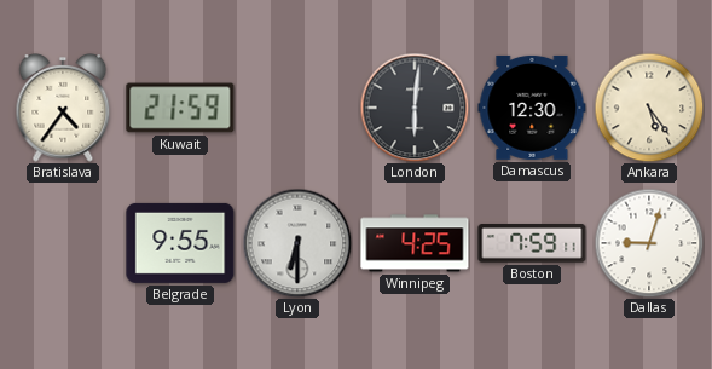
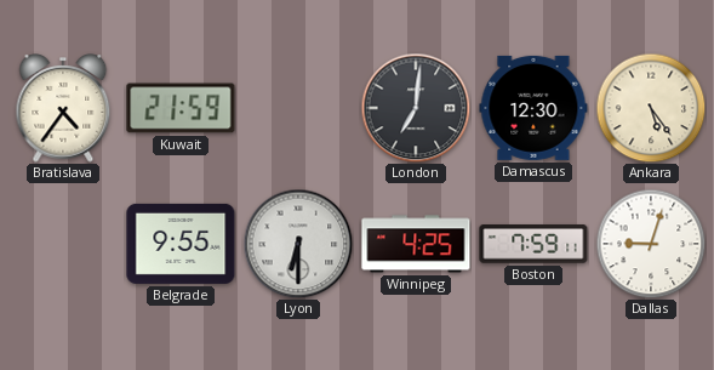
London: 6:01 -> 7:01 (416, 108)
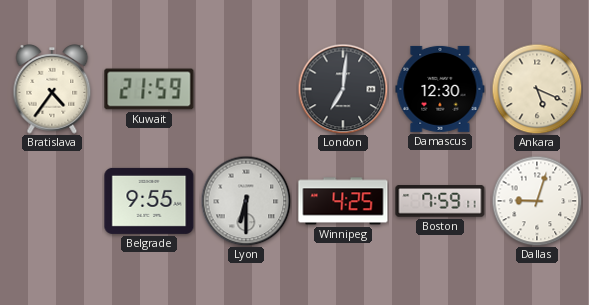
Ankara: 5:24 -> 5:19 (537, 89)
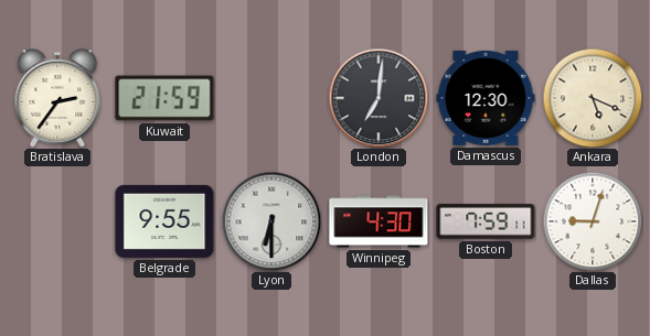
Bratislava: 4:36 -> 2:36 (57, 99)
Winnipeg: 4:25 -> 4:30 (379, 221)
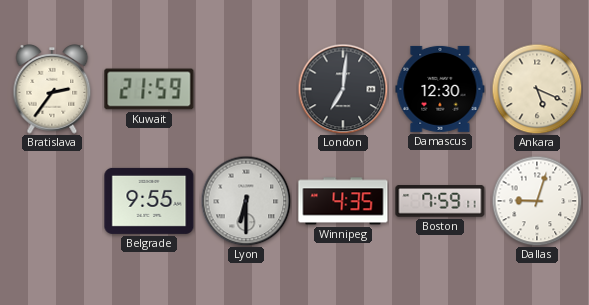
Winnipeg: 4:30 -> 4:35 (343, 201)
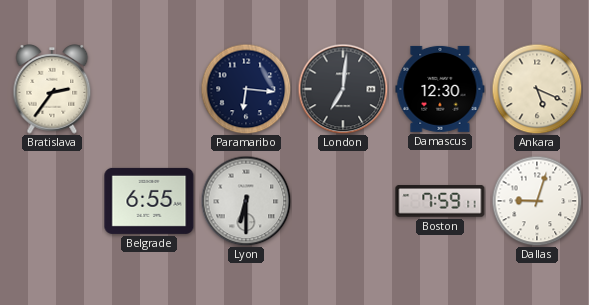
Kuwait: 21:59 -> none (149, 89)
Paramaribo: none -> 6:16 (246, 89)
Belgrade: 9:55 -> 6:55 (149, 201)
Winnipeg: 4:35 -> none (343, 201)
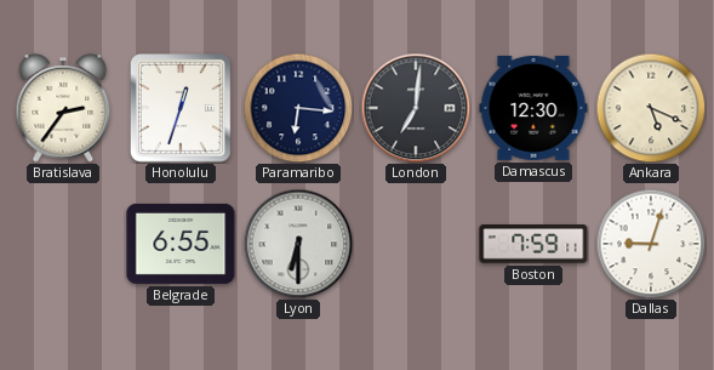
Honolulu: none -> 12:33 (182, 109)
